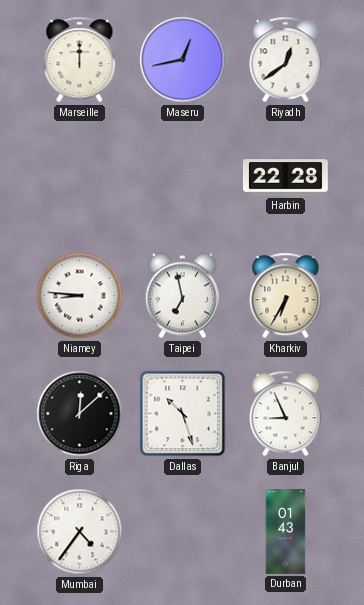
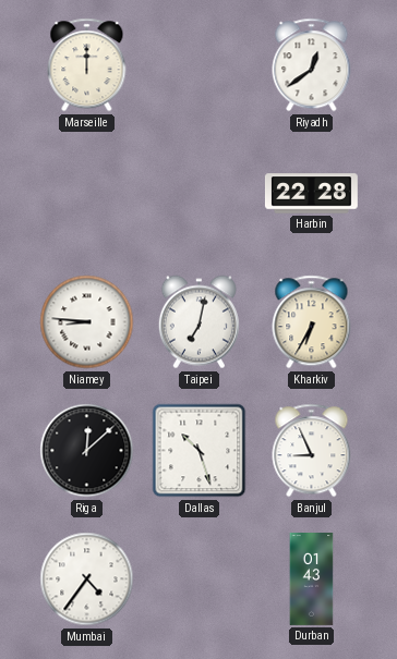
Maseru: 12:43 -> none (183, 60)
Taipei: 6:58 -> 7:02 (198, 322)
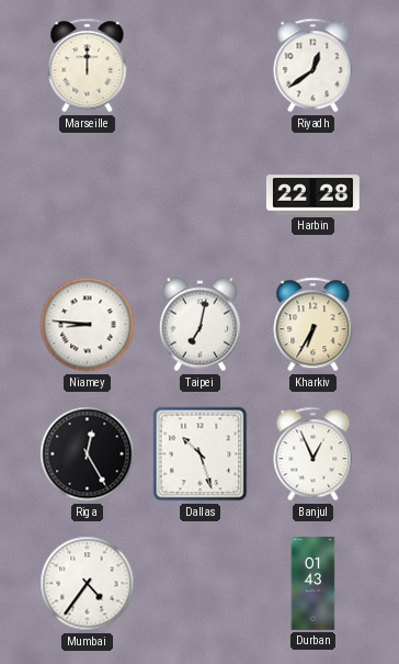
Riga: 12:08 -> 12:25 (88, 454)
Banjul: 8:56 -> 12:56 (314, 454)
